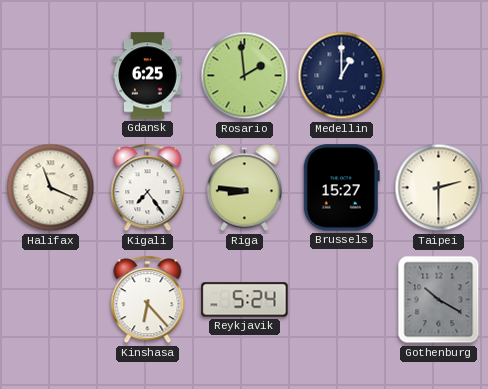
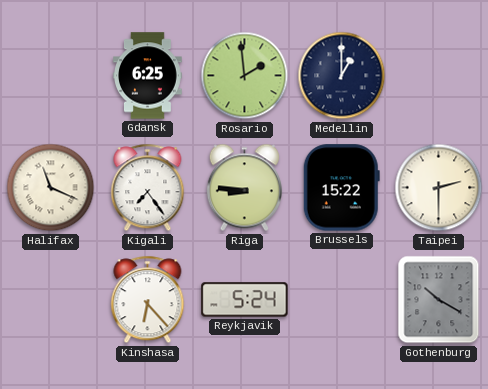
Brussels: 15:27 -> 15:22 (341, 188)
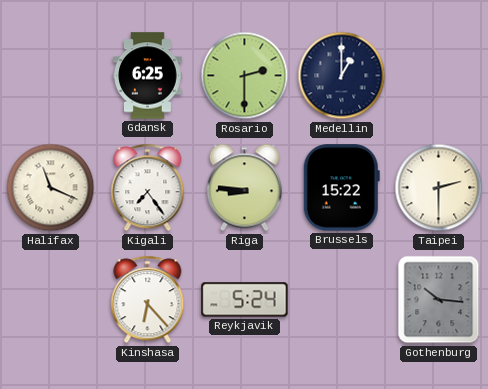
Rosario: 1:59 -> 2:30 (245, 76)
Gothenburg: 10:20 -> 10:16 (439, 300)
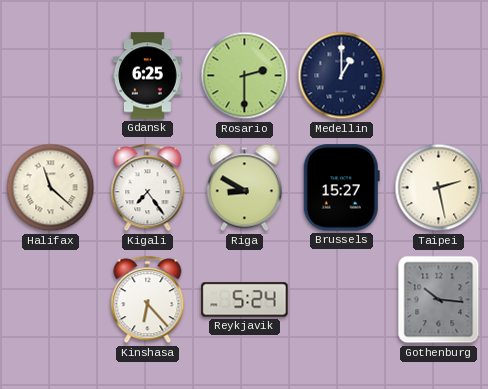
Halifax: 11:19 -> 11:22 (51, 188)
Riga: 8:46 -> 8:50 (244, 188)
Brussels: 15:22 -> 15:27 (341, 188)
Taipei: 2:30 -> 2:28 (439, 188)
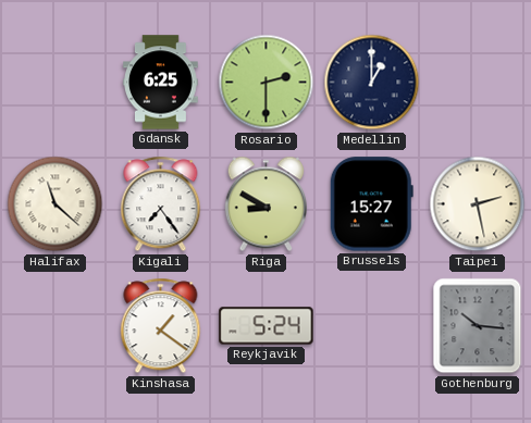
Kinshasa: 6:23 -> 1:21 (161, 326)
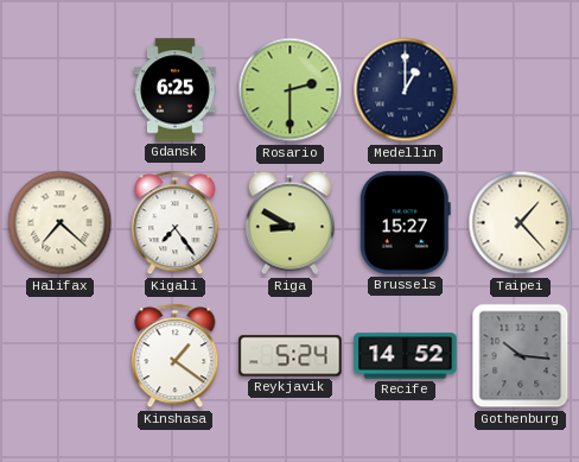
Halifax: 11:22 -> 7:22 (61, 223)
Taipei: 2:28 -> 1:23 (521, 223)
Recife: none -> 14:52 (406, 356)
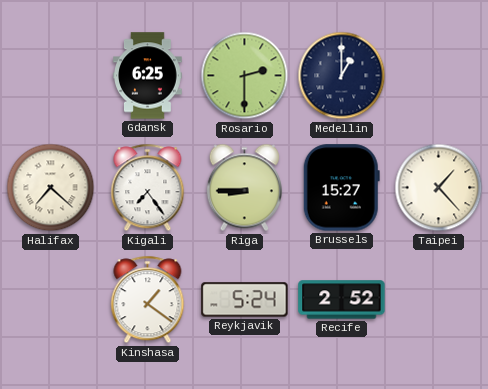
Riga: 8:50 -> 8:45 (244, 188)
Recife: 14:52 -> 2:52 (342, 300)
Gothenburg: 10:16 -> none (521, 356)
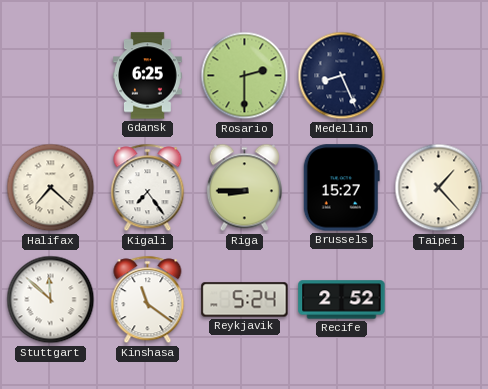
Medellin: 1:00 -> 8:26 (342, 76)
Stuttgart: none -> 11:52 (51, 300)
Kinshasa: 1:21 -> 11:21 (148, 300)
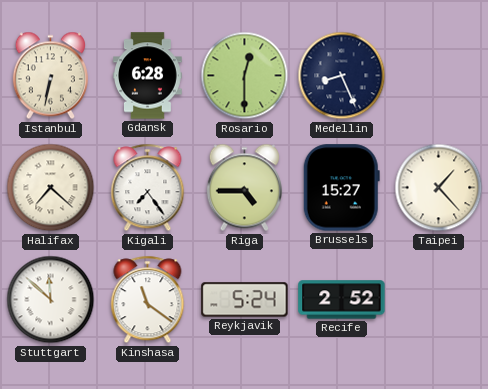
Istanbul: none -> 6:32 (50, 76)
Gdansk: 6:25 -> 6:28 (148, 76)
Rosario: 2:30 -> 12:30 (245, 76)
Riga: 8:45 -> 4:45 (244, 188)
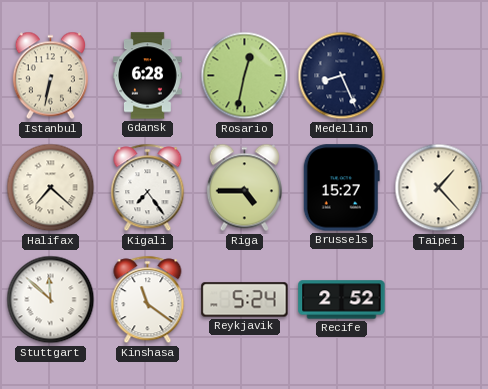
Rosario: 12:30 -> 12:32 (245, 76)
